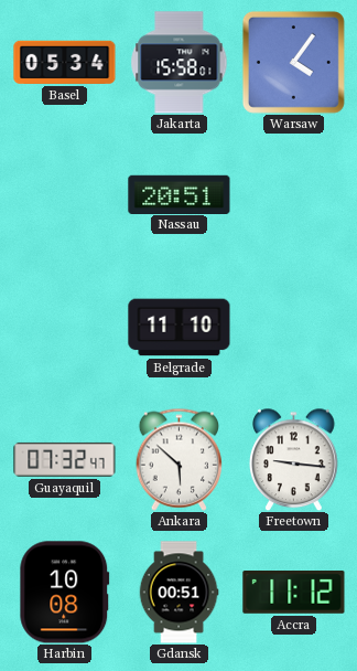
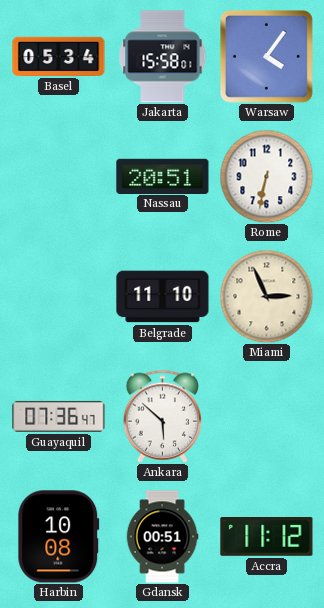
Rome: none -> 6:32 (266, 176)
Miami: none -> 2:56 (266, 296)
Guayaquil: 07:32 -> 07:36 (59, 416)
Freetown: 9:16 -> none (294, 459)
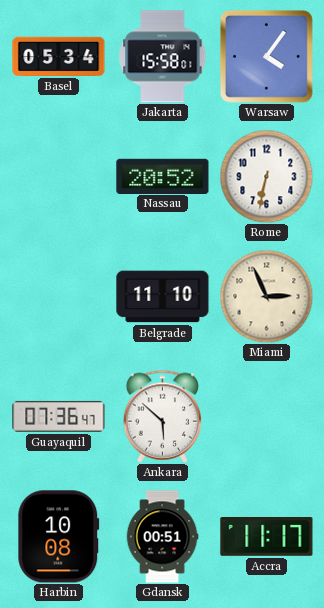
Nassau: 20:51 -> 20:52 (163, 176)
Accra: 11:12 -> 11:17 (267, 537)
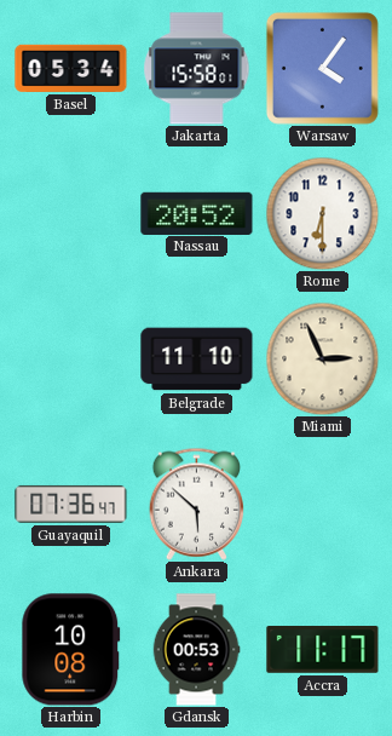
Rome: 6:32 -> 6:30 (322, 213)
Gdansk: 00:51 -> 00:53 (196, 650)
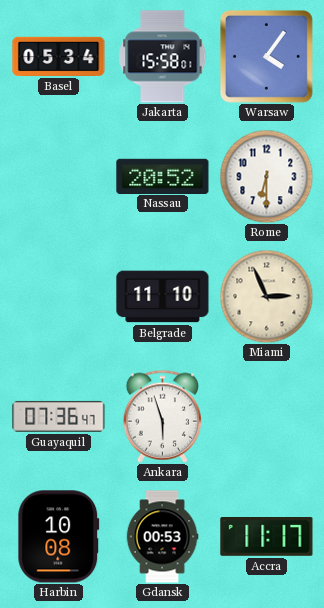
Ankara: 5:52 -> 5:57 (162, 416)
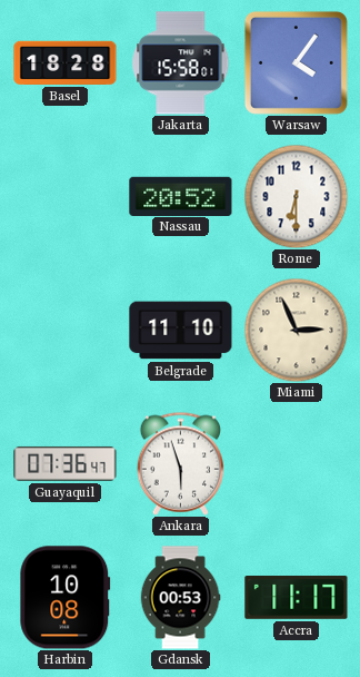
Basel: 05:34 -> 18:28 (66, 62)
